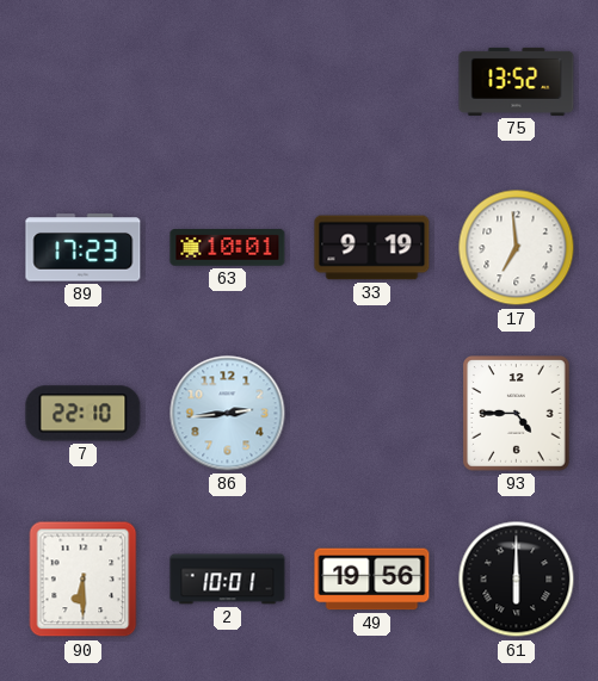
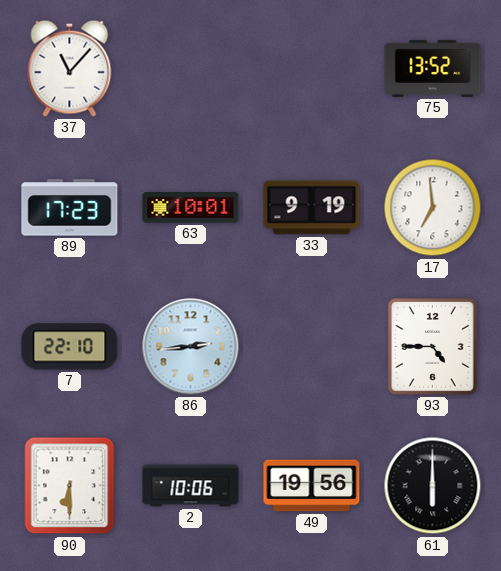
37: none -> 11:07 (70, 68)
2: 10:01 -> 10:06 (191, 486)
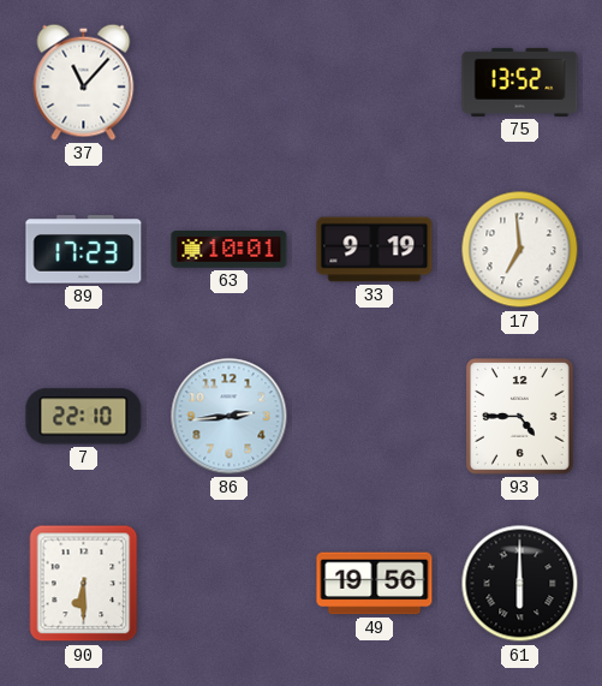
2: 10:06 -> none (191, 486)
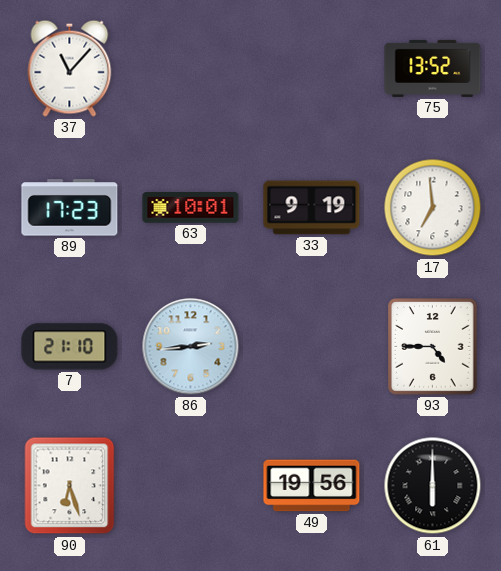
7: 22:10 -> 21:10 (70, 347)
90: 6:30 -> 6:27 (70, 486)
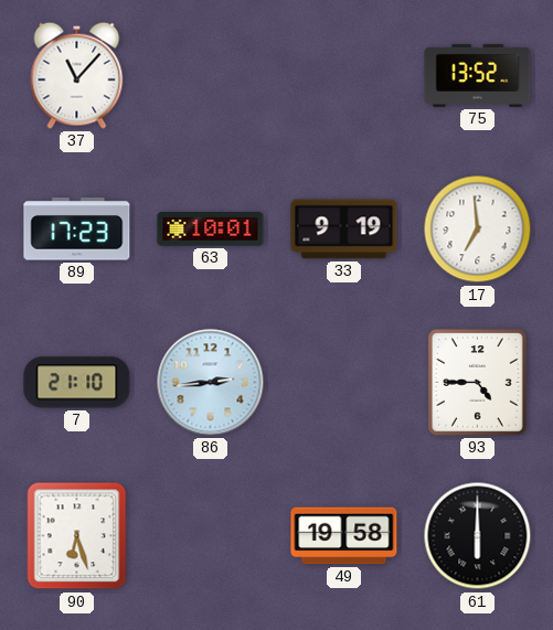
49: 19:56 -> 19:58 (344, 536)
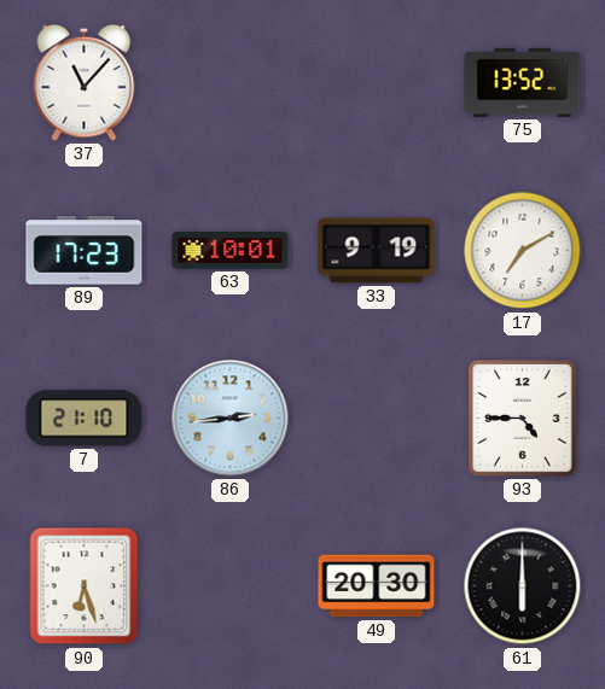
17: 6:59 -> 7:10 (523, 251)
49: 19:58 -> 20:30 (377, 586)
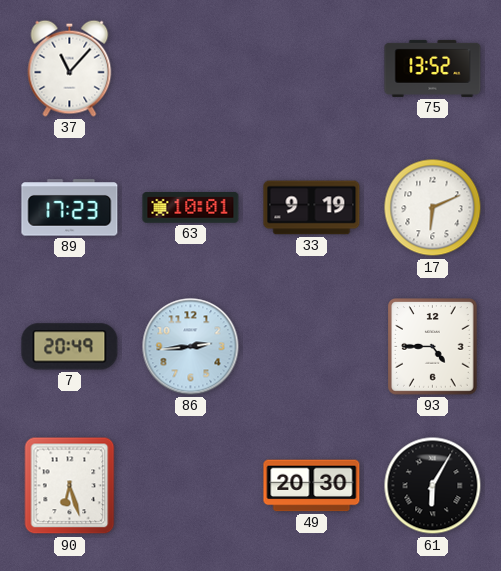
17: 7:10 -> 6:11 (433, 208)
7: 21:10 -> 20:49 (70, 347)
61: 6:00 -> 6:05 (433, 486)
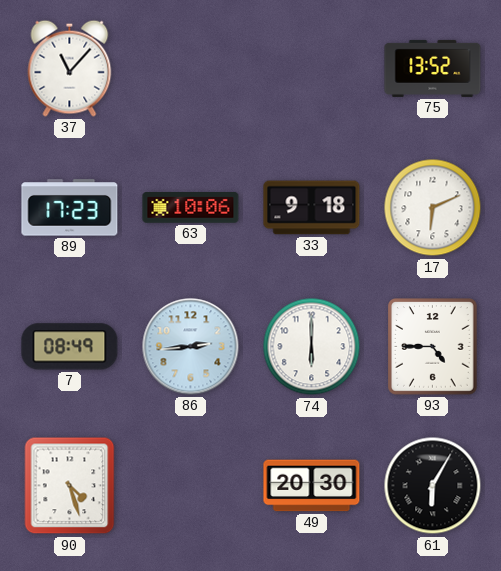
63: 10:01 -> 10:06 (191, 208)
33: 9:19 -> 9:18 (312, 208)
7: 20:49 -> 08:49 (70, 347)
74: none -> 6:00 (312, 347)
90: 6:27 -> 4:27 (70, 486)
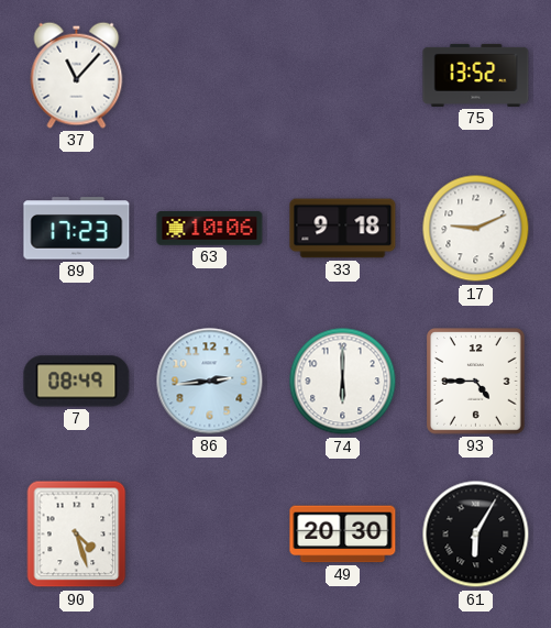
17: 6:11 -> 9:11 (476, 229)
